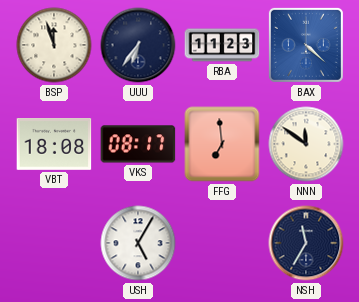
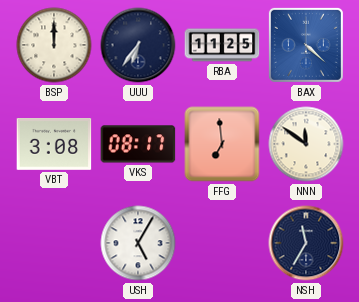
BSP: 11:57 -> 12:00 (54, 45)
RBA: 11:23 -> 11:25 (222, 45)
VBT: 18:08 -> 3:08 (54, 145)
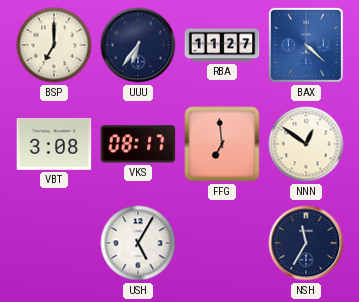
BSP: 12:00 -> 7:00 (54, 45)
RBA: 11:25 -> 11:27 (222, 45)
NNN: 11:51 -> 12:51 (306, 144)
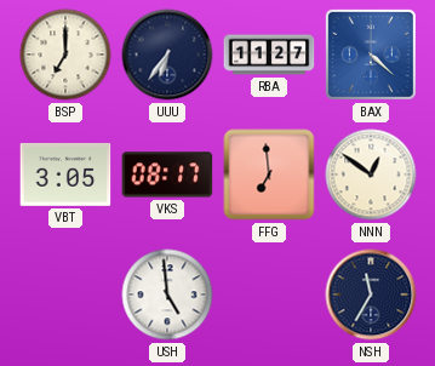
VBT: 3:08 -> 3:05 (65, 176)
USH: 5:05 -> 4:59 (167, 294)
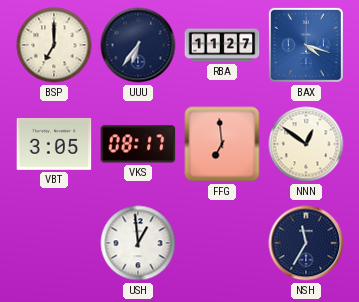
BAX: 4:22 -> 4:18 (306, 45)
USH: 4:59 -> 12:59 (138, 243)
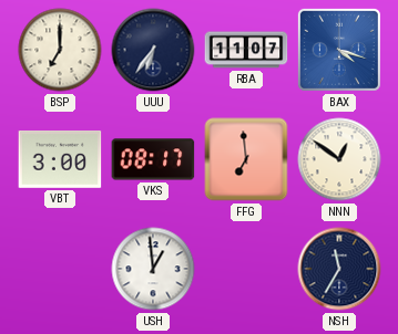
RBA: 11:27 -> 11:07 (246, 50)
VBT: 3:05 -> 3:00 (60, 160)
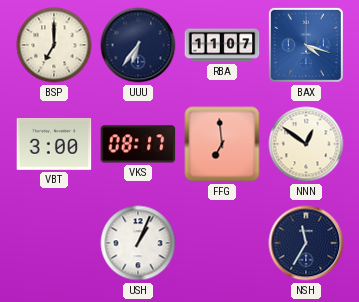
USH: 12:59 -> 1:04 (138, 243)
